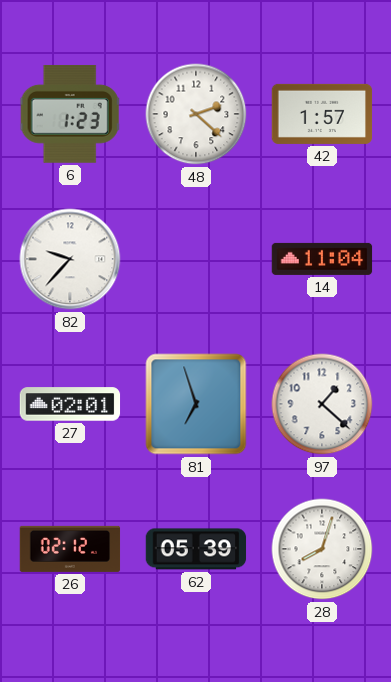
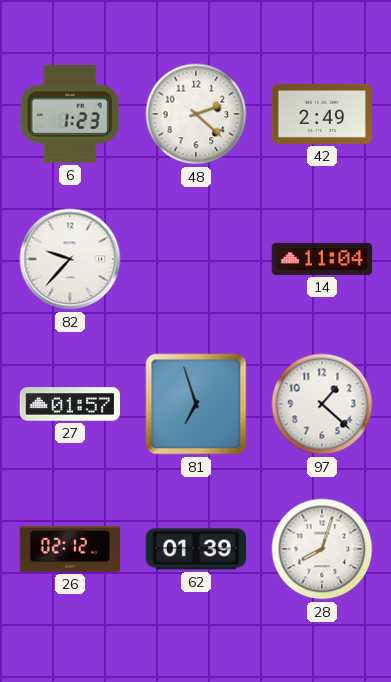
42: 1:57 -> 2:49 (322, 114)
27: 02:01 -> 01:57 (70, 404)
62: 05:39 -> 01:39 (196, 549)
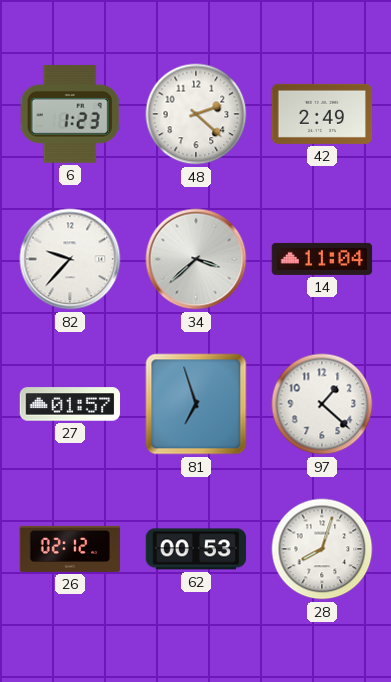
34: none -> 3:38 (196, 259)
62: 01:39 -> 00:53 (196, 549)
